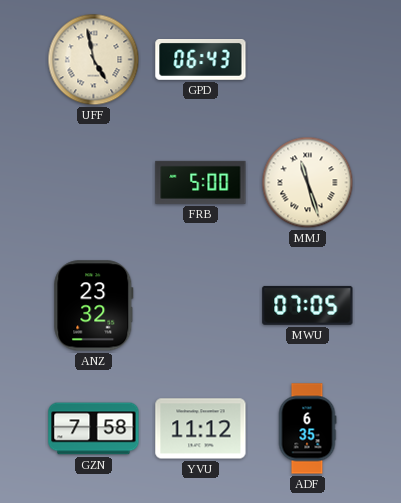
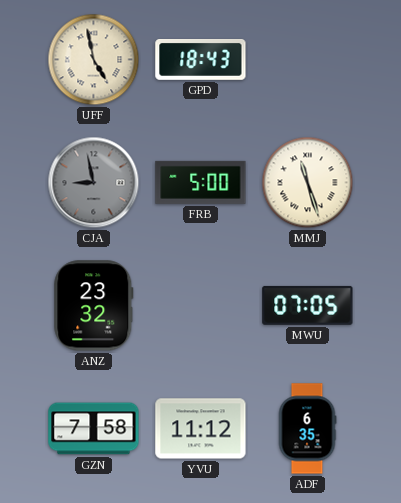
GPD: 06:43 -> 18:43 (201, 60)
CJA: none -> 8:58 (94, 183)
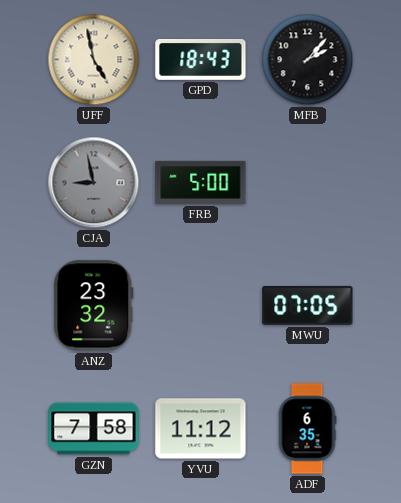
MFB: none -> 2:07 (308, 60)
MMJ: 11:27 -> none (308, 183)
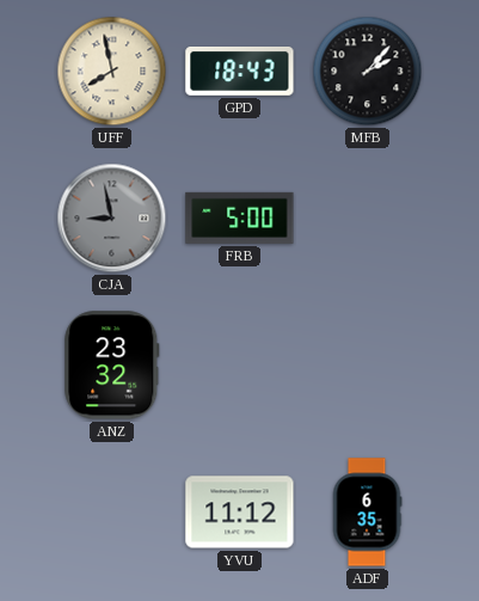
UFF: 4:58 -> 7:58 (112, 72)
MWU: 07:05 -> none (308, 305)
GZN: 7:58 -> none (94, 429)
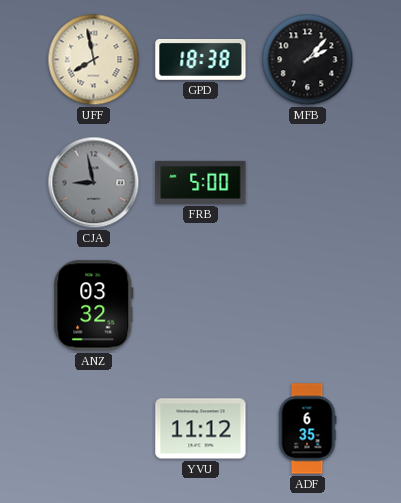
GPD: 18:43 -> 18:38 (201, 60)
ANZ: 23:32 -> 03:32 (94, 306)
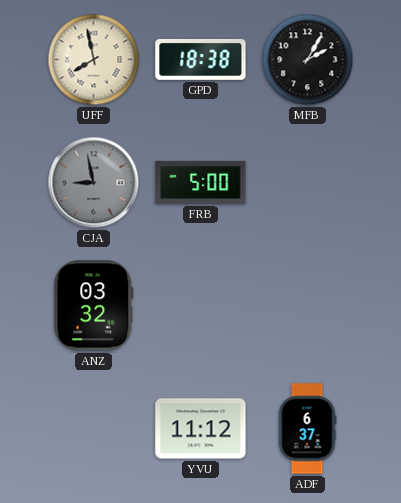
MFB: 2:07 -> 2:05 (308, 60)
ADF: 6:35 -> 6:37 (307, 429)
